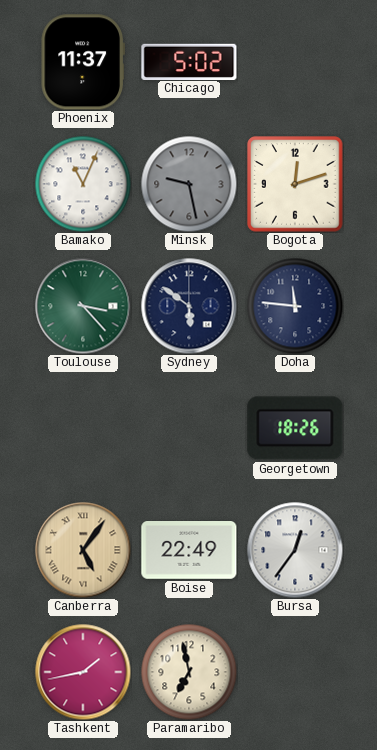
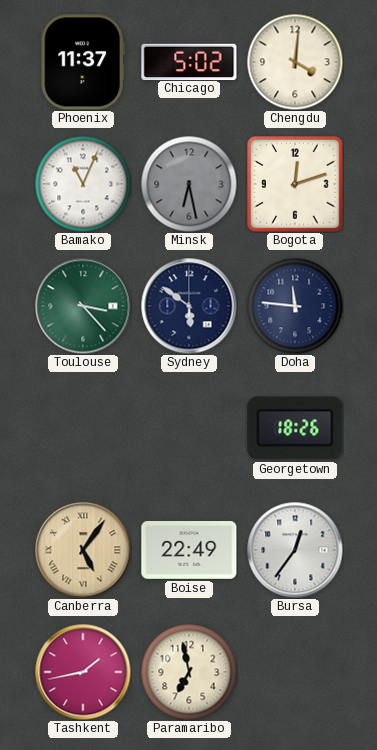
Chengdu: none -> 4:01 (295, 62)
Minsk: 9:28 -> 6:28 (189, 184)
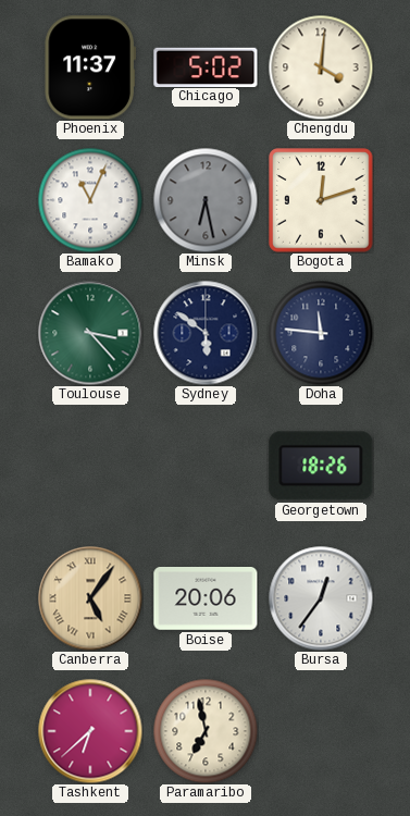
Boise: 22:49 -> 20:06 (206, 599)
Tashkent: 1:43 -> 6:38 (90, 731)
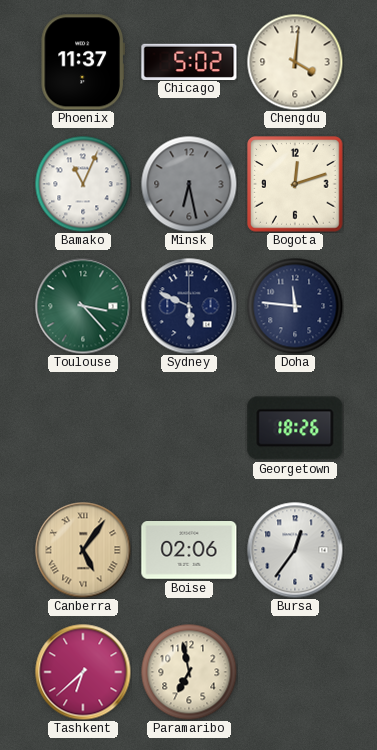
Sydney: 5:51 -> 5:49 (189, 306)
Boise: 20:06 -> 02:06 (189, 551)
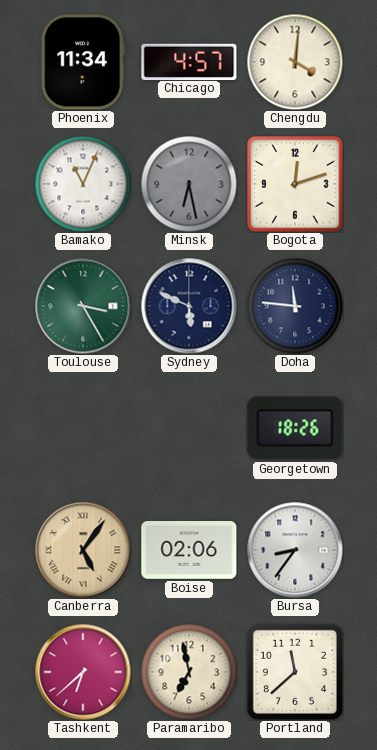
Phoenix: 11:37 -> 11:34 (83, 62)
Chicago: 5:02 -> 4:57 (189, 61)
Toulouse: 3:23 -> 3:25 (83, 306)
Bursa: 12:36 -> 8:36 (295, 550)
Portland: none -> 11:38 (295, 672)
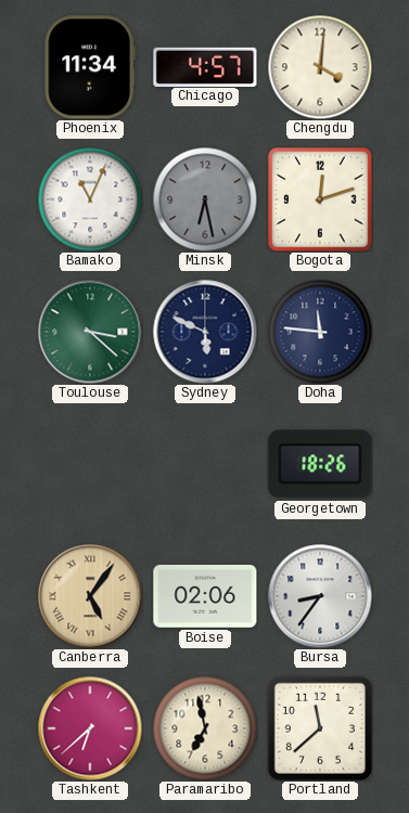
Toulouse: 3:25 -> 3:22 (90, 332)
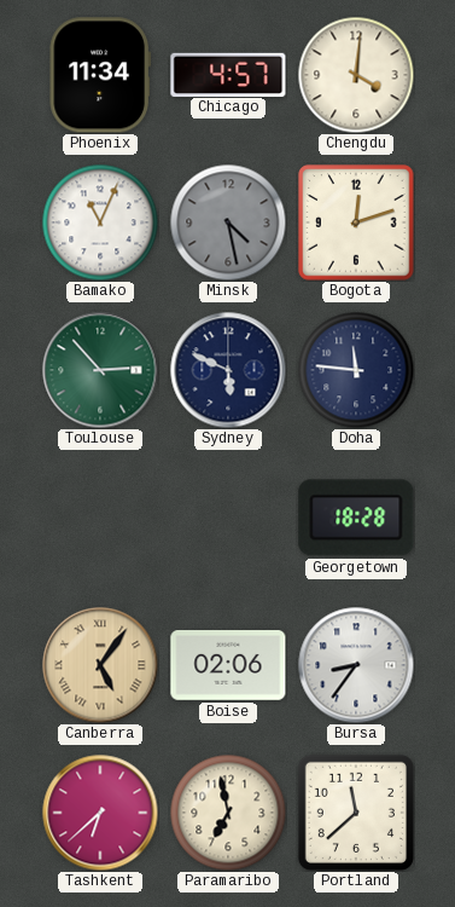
Minsk: 6:28 -> 4:28 (228, 223)
Toulouse: 3:22 -> 2:53 (100, 370)
Georgetown: 18:26 -> 18:28 (356, 518)
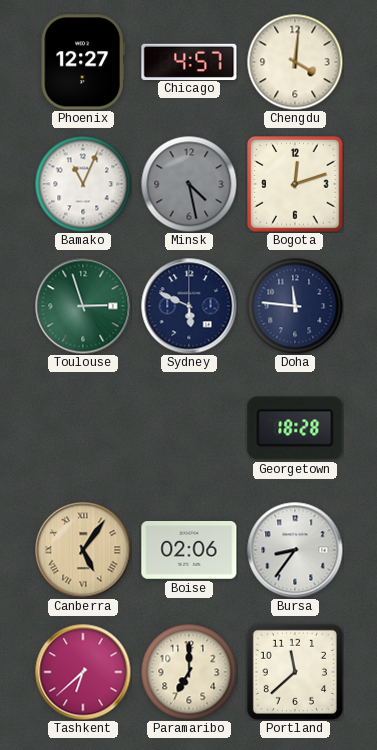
Phoenix: 11:34 -> 12:27 (83, 62)
Toulouse: 2:53 -> 2:57 (83, 306)
Paramaribo: 6:58 -> 7:00 (189, 672)
